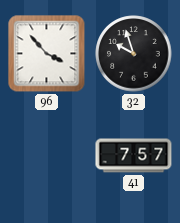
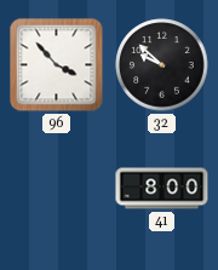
32: 9:57 -> 9:52 (162, 65)
41: 7:57 -> 8:00 (162, 189)
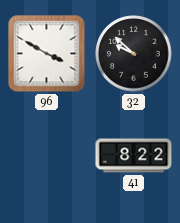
96: 3:53 -> 3:50 (47, 54)
41: 8:00 -> 8:22 (134, 156)
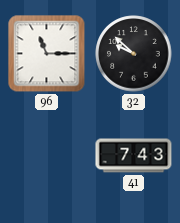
96: 3:50 -> 11:15 (47, 54)
41: 8:22 -> 7:43 (134, 156)
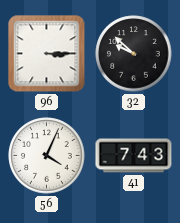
96: 11:15 -> 3:15 (47, 54)
56: none -> 4:04 (47, 156)
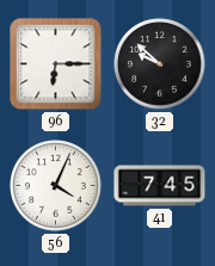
96: 3:15 -> 6:15 (56, 64)
41: 7:43 -> 7:45 (160, 186)
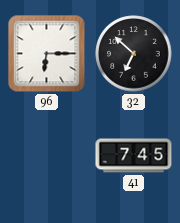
32: 9:52 -> 6:52 (134, 54)
56: 4:04 -> none (56, 186)
